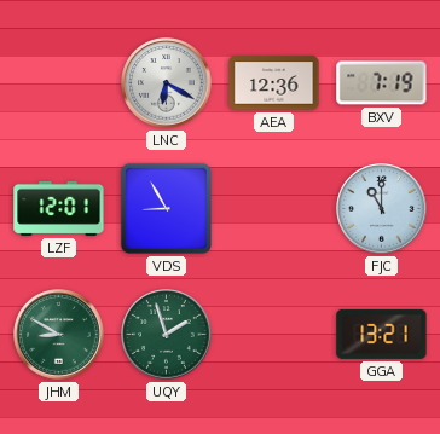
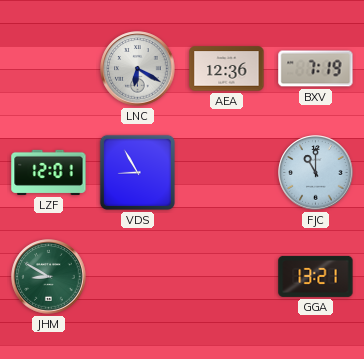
UQY: 1:57 -> none (167, 335)
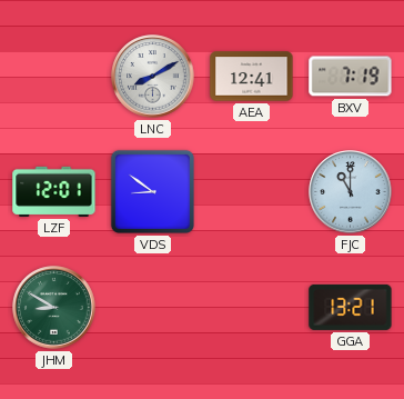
LNC: 6:20 -> 8:10 (153, 77)
AEA: 12:36 -> 12:41 (252, 77)
VDS: 8:55 -> 8:51 (152, 191)
